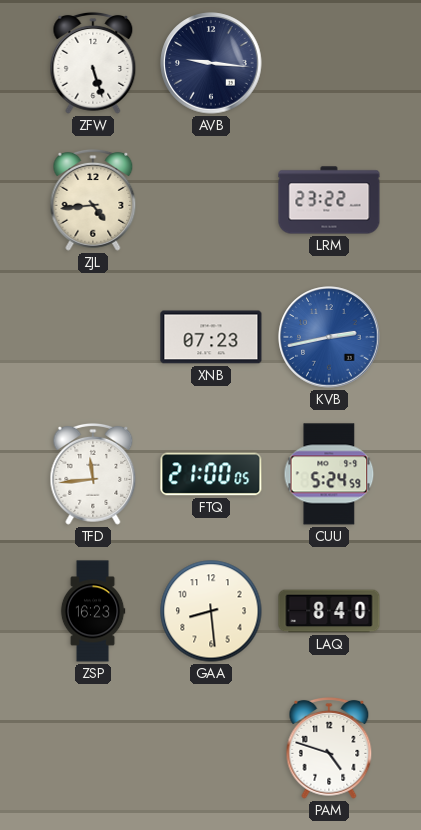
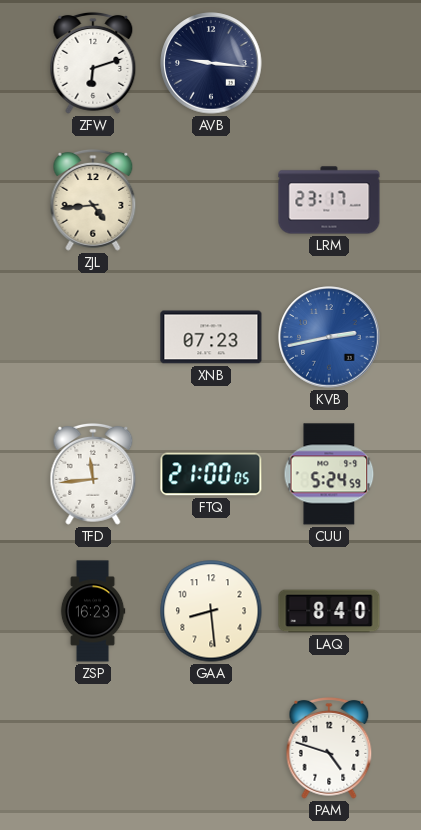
ZFW: 5:27 -> 6:12 (93, 63)
LRM: 23:22 -> 23:17 (329, 200)
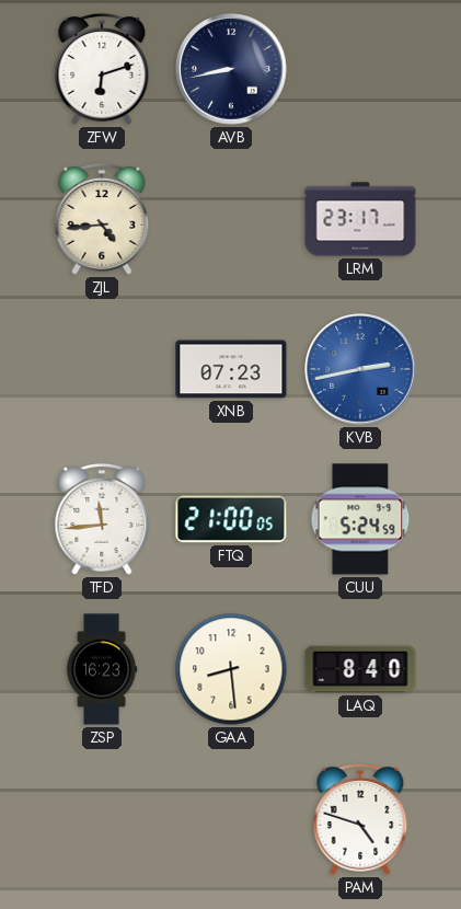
AVB: 9:16 -> 8:43 (231, 69)
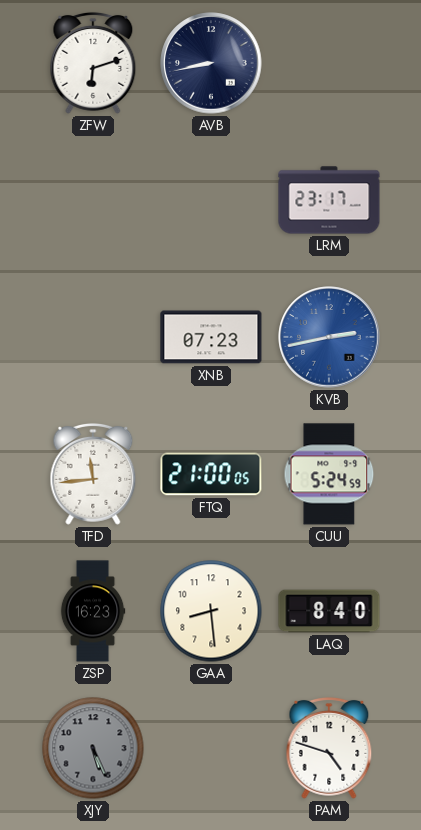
ZJL: 4:44 -> none (102, 219)
XJY: none -> 5:26 (93, 748)
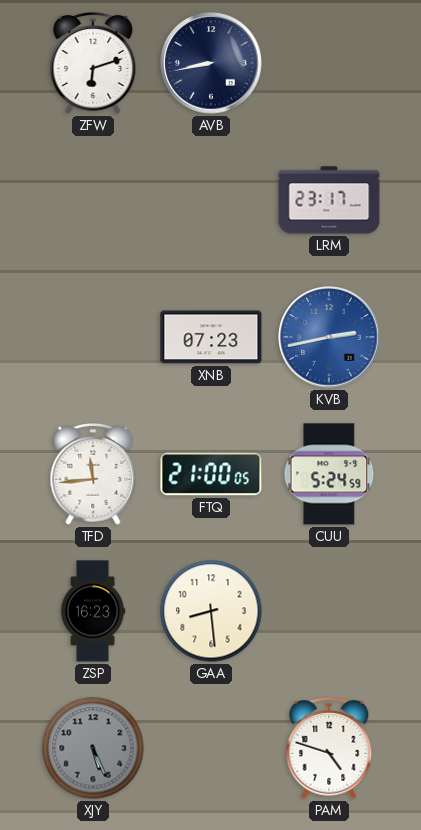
LAQ: 8:40 -> none (329, 611)
